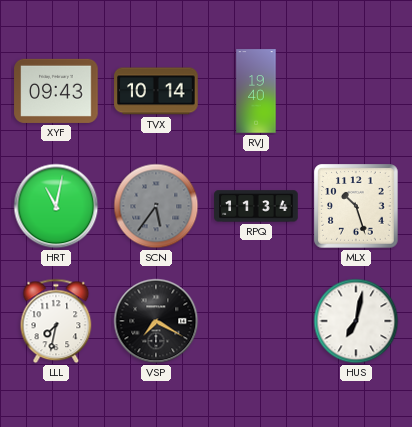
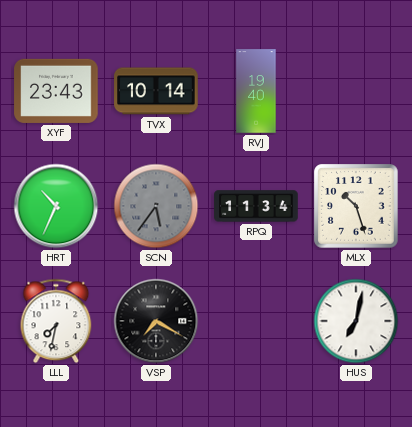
XYF: 09:43 -> 23:43 (56, 91)
HRT: 11:02 -> 10:34 (56, 206)
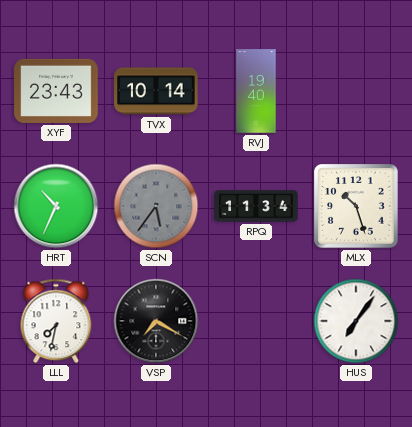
HUS: 7:02 -> 7:06 (356, 321)
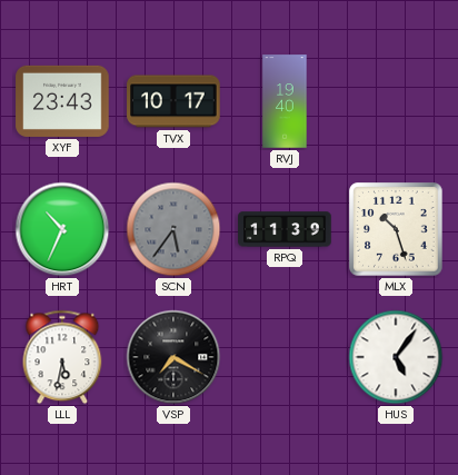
TVX: 10:14 -> 10:17 (173, 101)
RPQ: 11:34 -> 11:39 (285, 229)
LLL: 7:32 -> 5:32 (62, 357)
HUS: 7:06 -> 5:06 (396, 357)
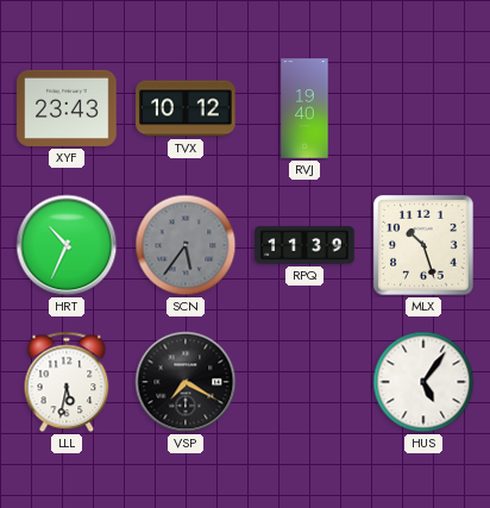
TVX: 10:17 -> 10:12 (186, 108)
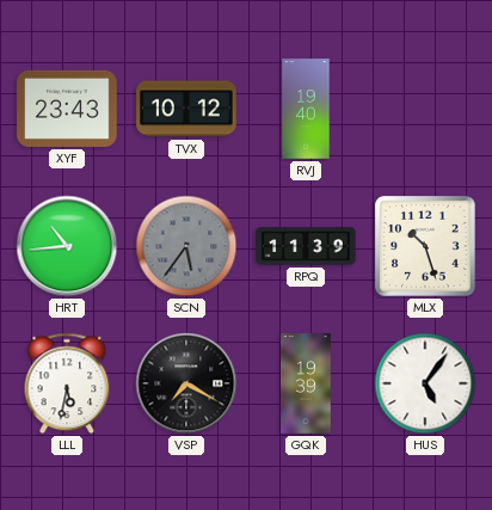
HRT: 10:34 -> 10:44 (67, 246)
GQK: none -> 19:39 (306, 383)
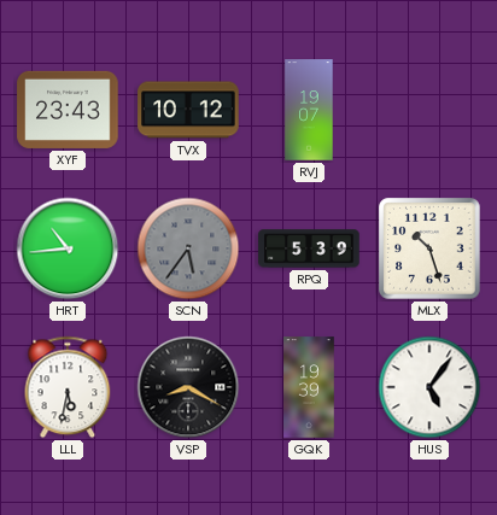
RVJ: 19:40 -> 19:07 (309, 110)
RPQ: 11:39 -> 5:39 (309, 248)
VSP: 7:20 -> 8:20 (188, 387)
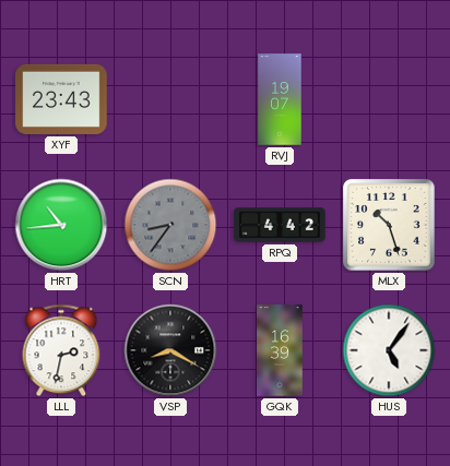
TVX: 10:12 -> none (188, 110)
SCN: 5:36 -> 8:36 (170, 225)
RPQ: 5:39 -> 4:42 (280, 225)
LLL: 5:32 -> 2:32 (61, 350)
GQK: 19:39 -> 16:39 (280, 350)
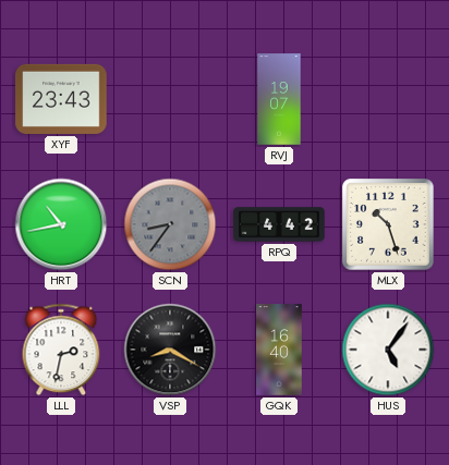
HRT: 10:44 -> 10:43 (61, 224)
GQK: 16:39 -> 16:40 (279, 350)
